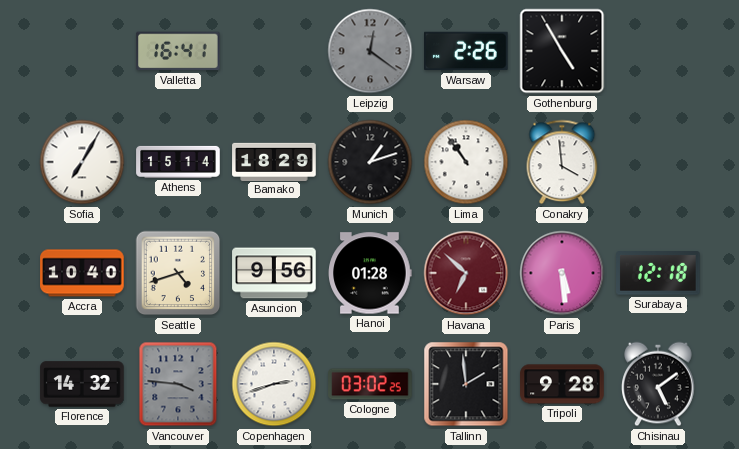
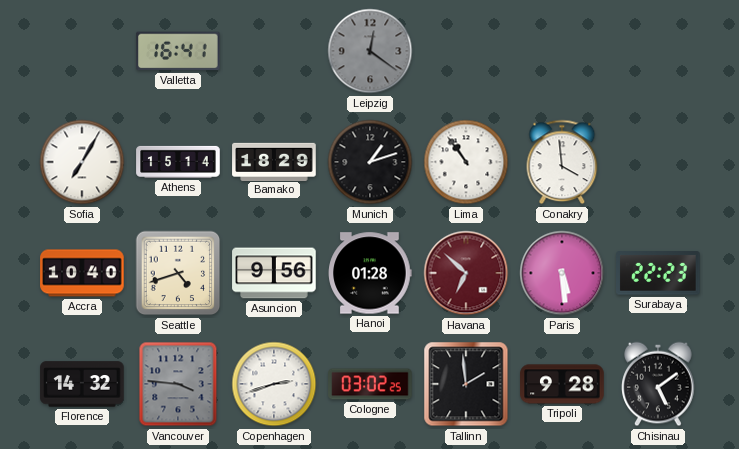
Warsaw: 2:26 -> none (466, 51)
Gothenburg: 4:55 -> none (562, 51)
Surabaya: 12:18 -> 22:23 (658, 273)
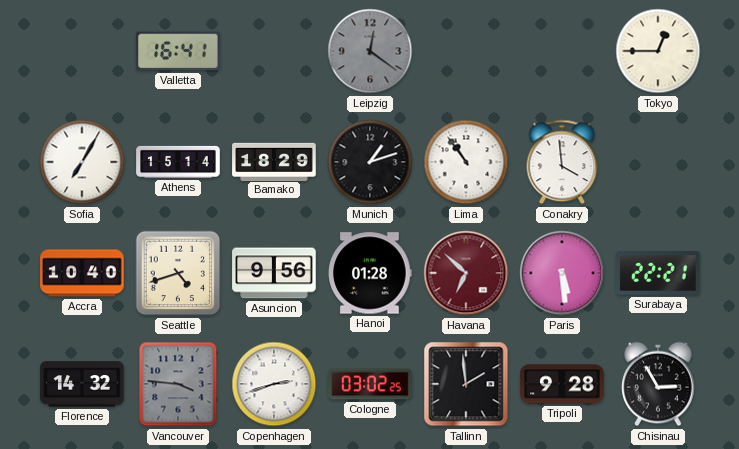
Tokyo: none -> 12:45 (658, 51)
Surabaya: 22:23 -> 22:21 (658, 273)
Chisinau: 5:09 -> 2:55 (658, 384)
